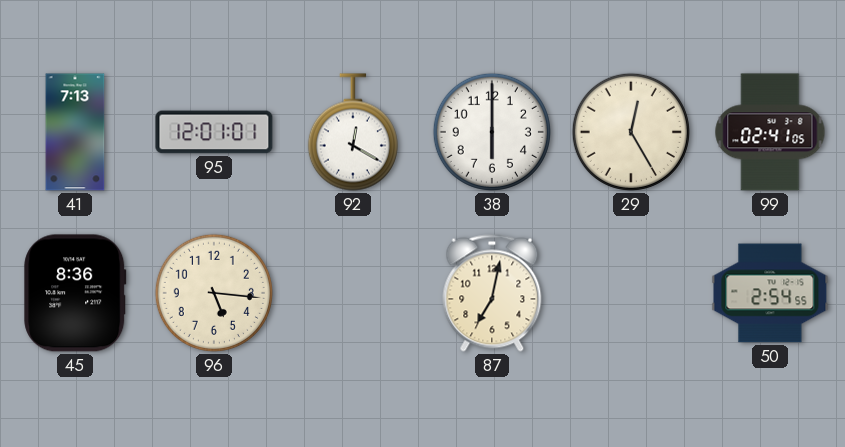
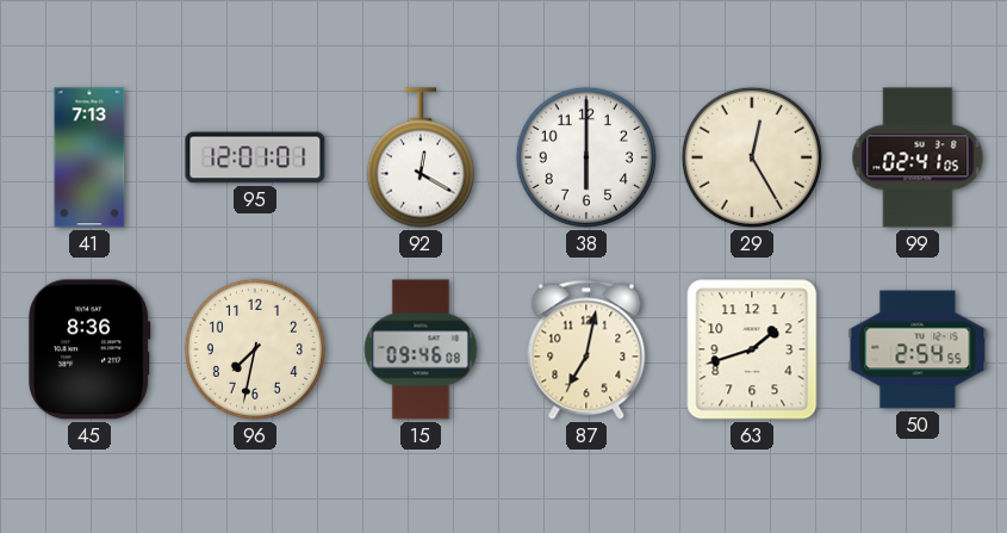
96: 5:16 -> 7:32 (255, 349)
15: none -> 09:46 (421, 349)
63: none -> 1:42 (752, 349)
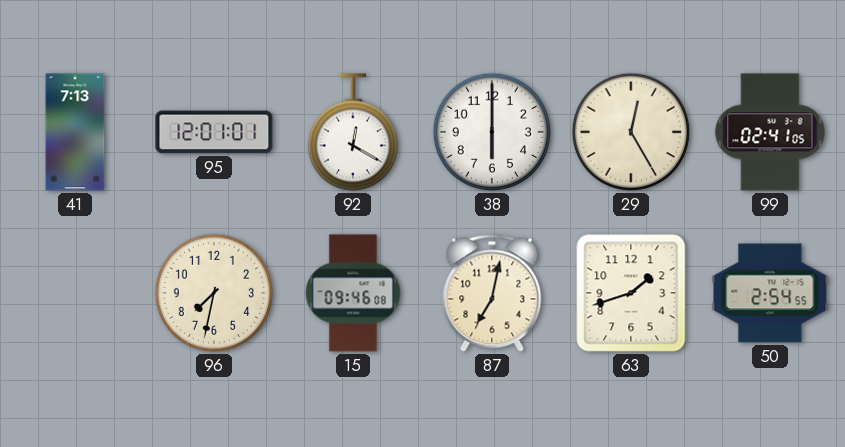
45: 8:36 -> none (89, 349)
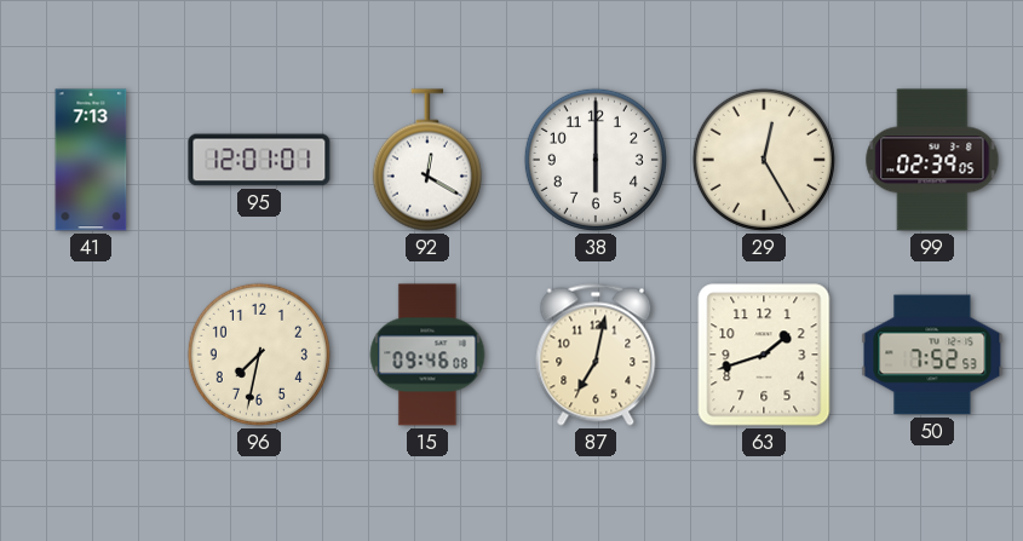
99: 02:41 -> 02:39 (932, 160)
50: 2:54 -> 7:52 (932, 355)
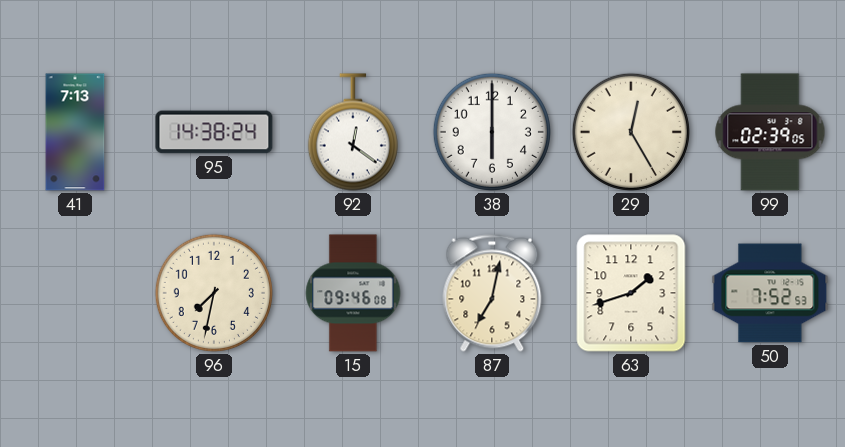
95: 12:01 -> 14:38 (214, 132)
92: 12:20 -> 12:21 (353, 132)
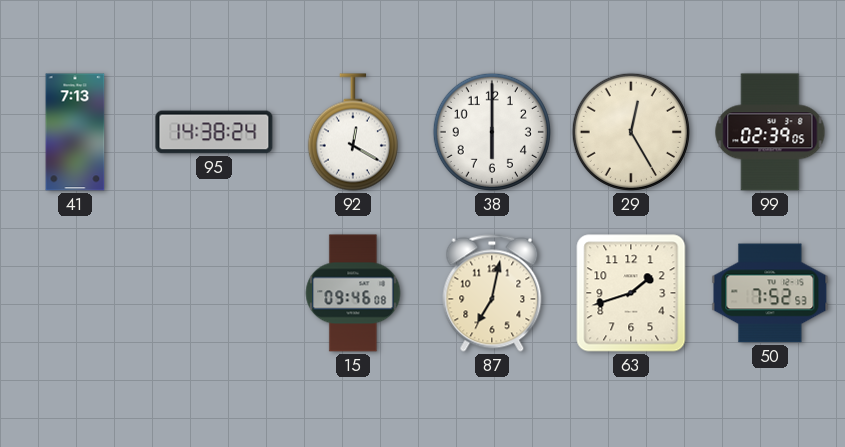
92: 12:21 -> 12:20 (353, 132)
96: 7:32 -> none (214, 293)
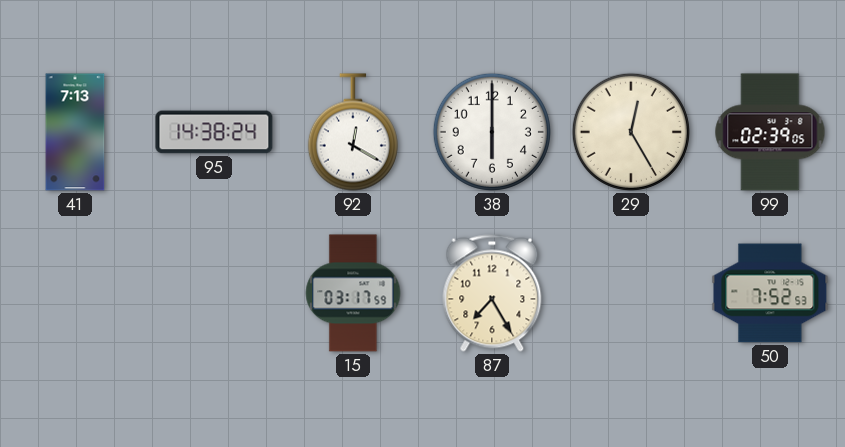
15: 09:46 -> 03:17 (353, 293)
87: 7:02 -> 7:25 (492, 293)
63: 1:42 -> none (631, 293)
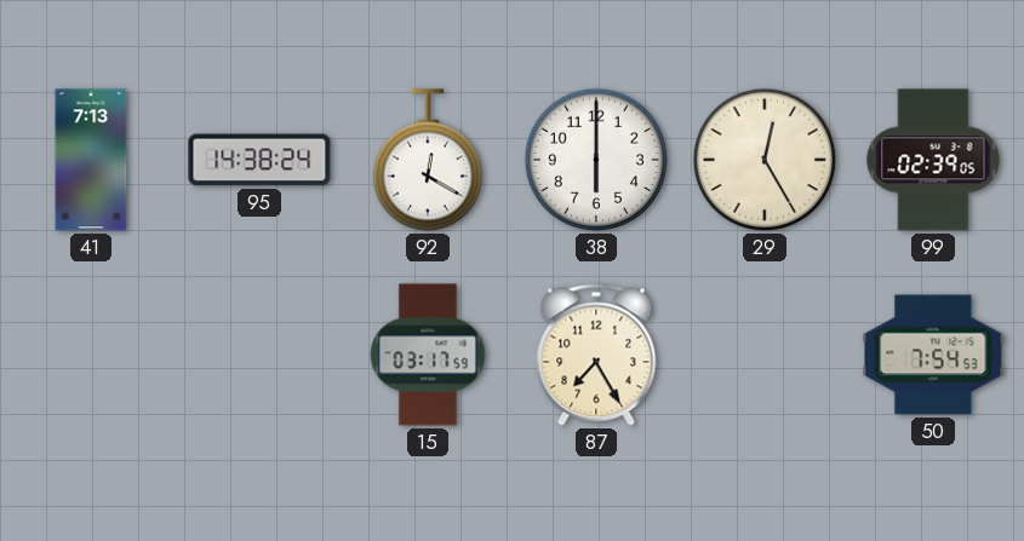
50: 7:52 -> 7:54 (933, 355)
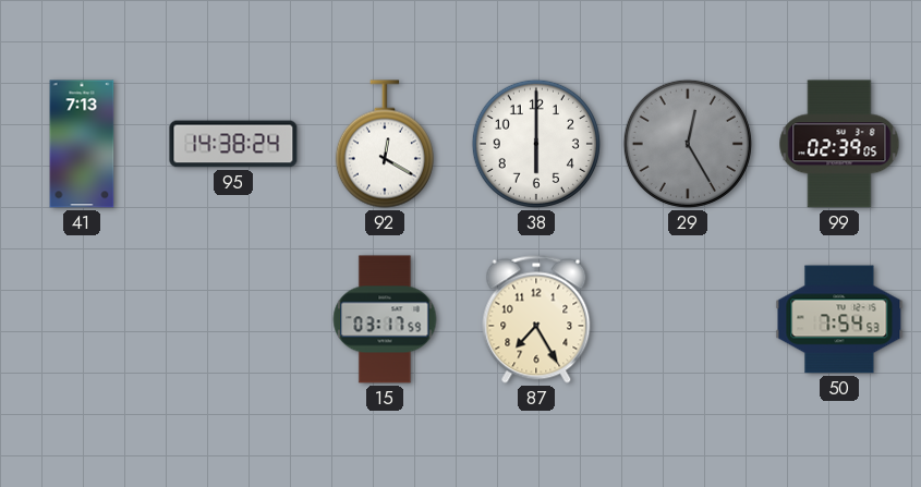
29 dial: cream -> grey (688, 144)
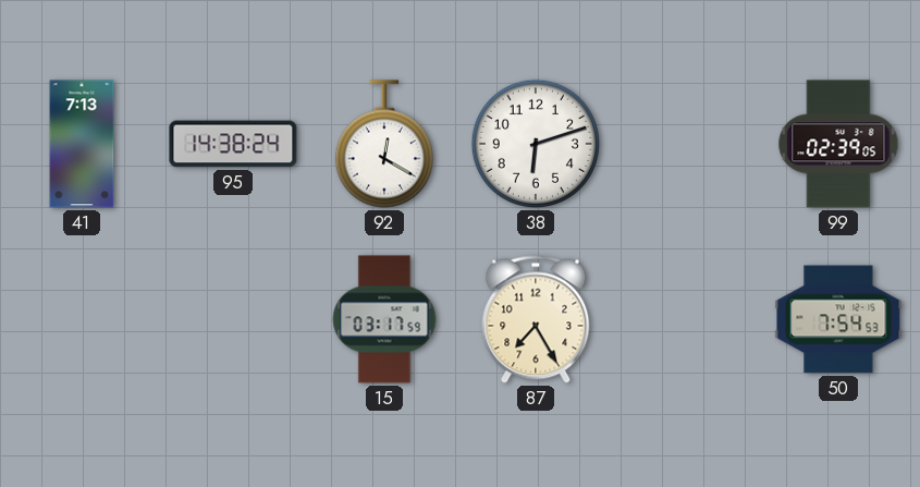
38: 6:00 -> 6:12 (536, 144)
29: 12:25 -> none (688, 144)
